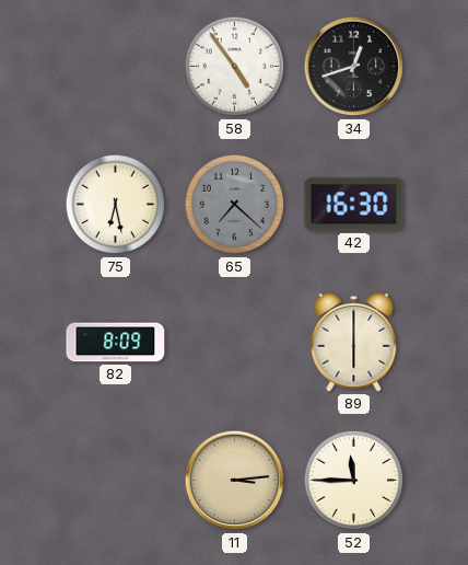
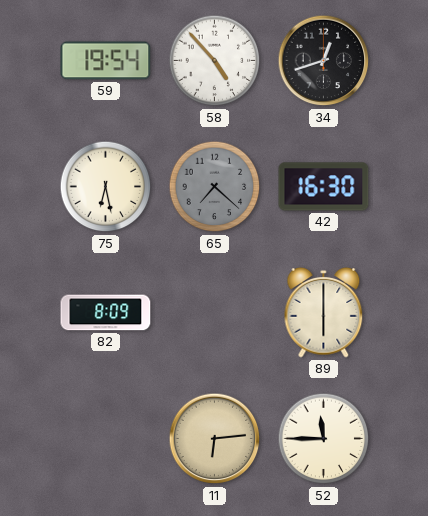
59: none -> 19:54 (106, 61)
58: 4:54 -> 4:53 (215, 61)
11: 3:14 -> 6:14 (215, 439)
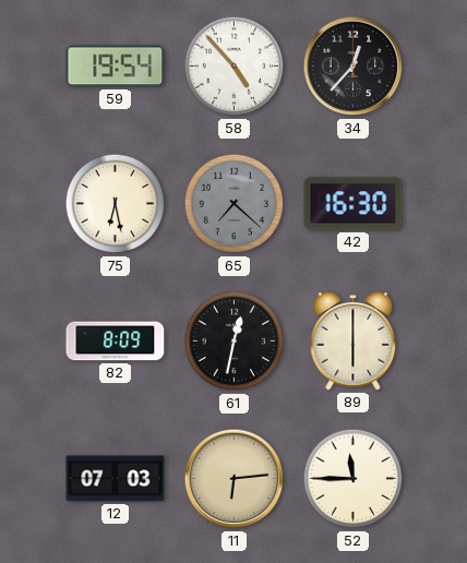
34: 12:42 -> 12:37 (354, 67)
61: none -> 12:32 (235, 342)
12: none -> 07:03 (116, 479)
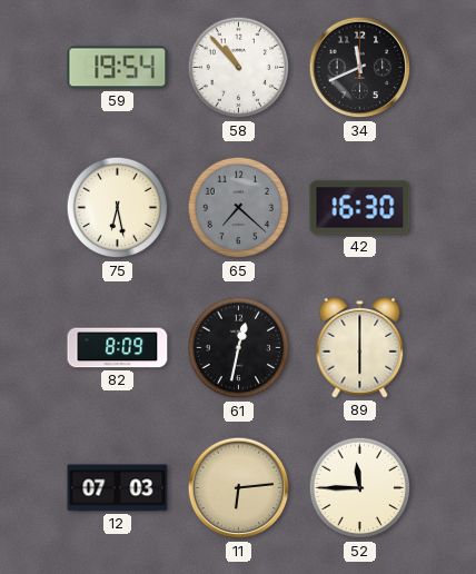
58: 4:53 -> 10:53 (239, 68)
34: 12:37 -> 11:41 (360, 68)
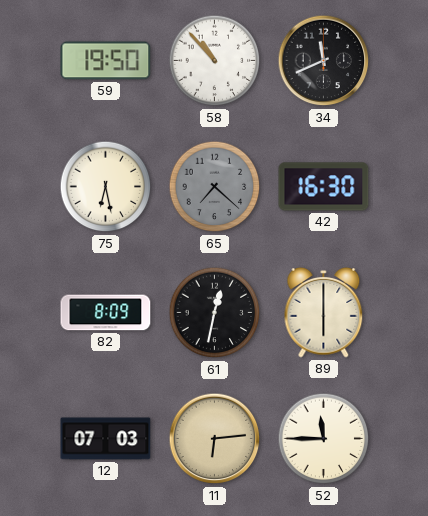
59: 19:54 -> 19:50 (106, 61)
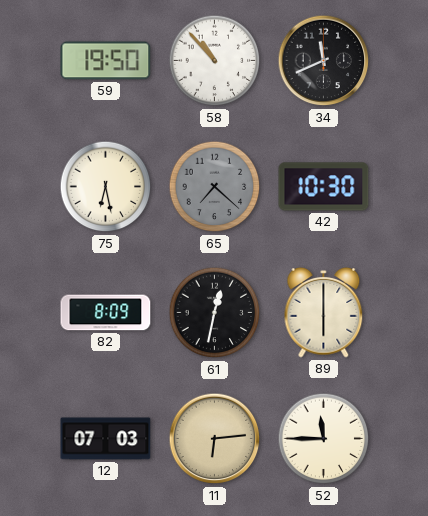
42: 16:30 -> 10:30 (324, 187)
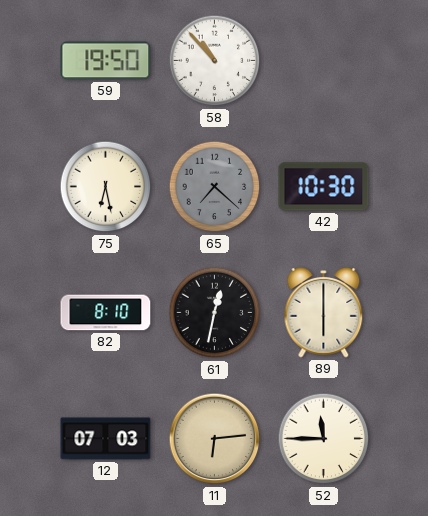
34: 11:41 -> none (324, 61)
82: 8:09 -> 8:10 (106, 313)
